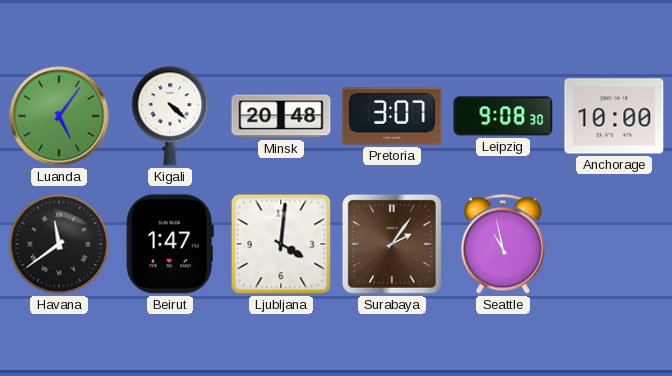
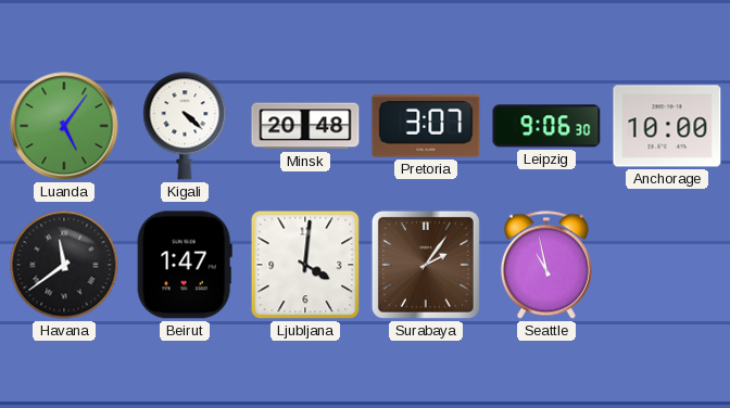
Leipzig: 9:08 -> 9:06 (546, 126)
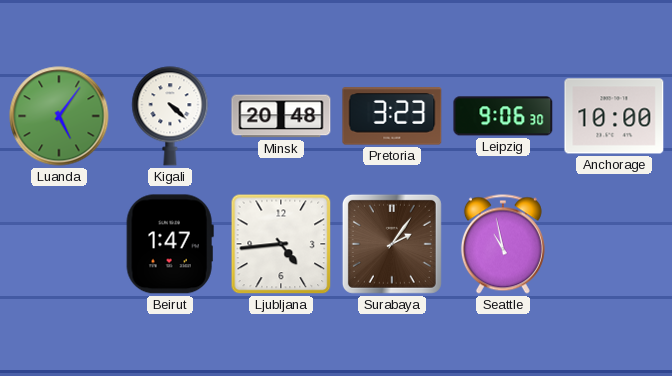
Pretoria: 3:07 -> 3:23 (392, 116)
Havana: 11:39 -> none (64, 265)
Ljubljana: 4:01 -> 4:44 (281, 244)
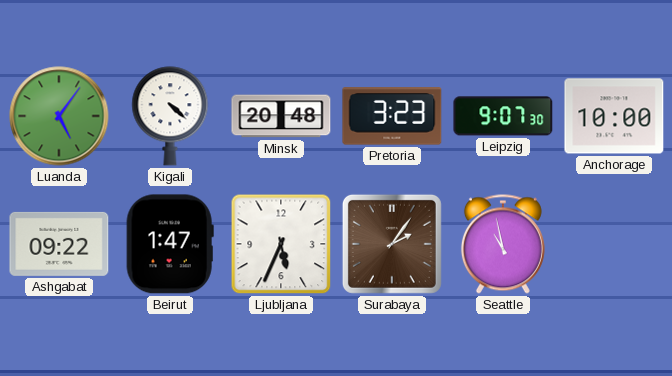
Leipzig: 9:06 -> 9:07 (503, 116)
Ashgabat: none -> 09:22 (59, 244)
Ljubljana: 4:44 -> 5:34 (281, 244)
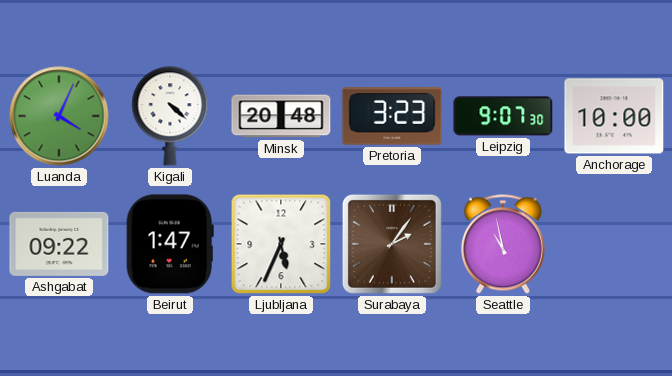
Luanda: 5:06 -> 4:04 (59, 116)
